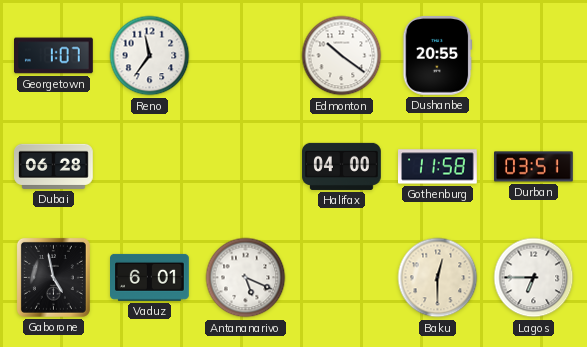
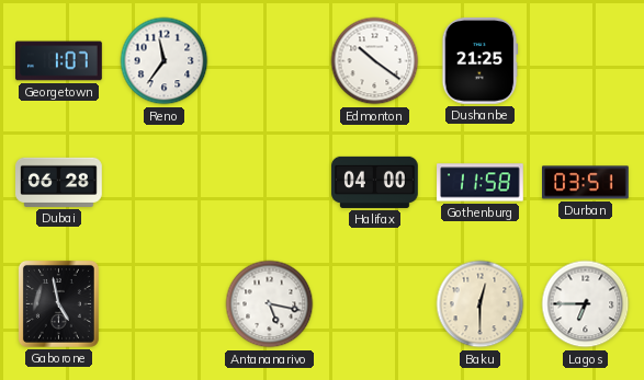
Dushanbe: 20:55 -> 21:25 (479, 61)
Vaduz: 6:01 -> none (150, 277)
Antananarivo: 5:19 -> 5:17 (270, 304)
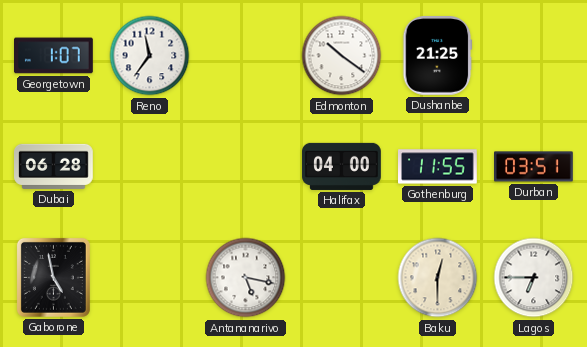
Gothenburg: 11:58 -> 11:55 (438, 167)
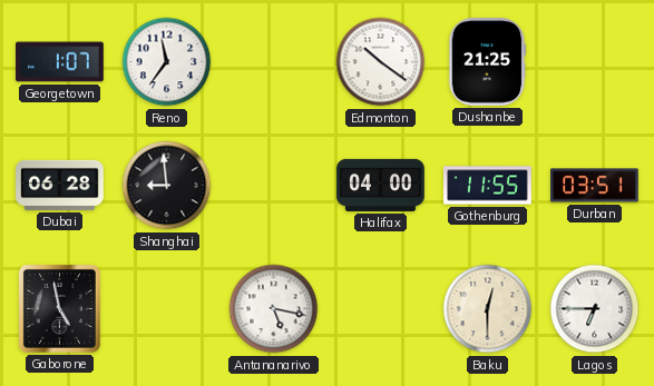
Shanghai: none -> 8:59 (167, 186)
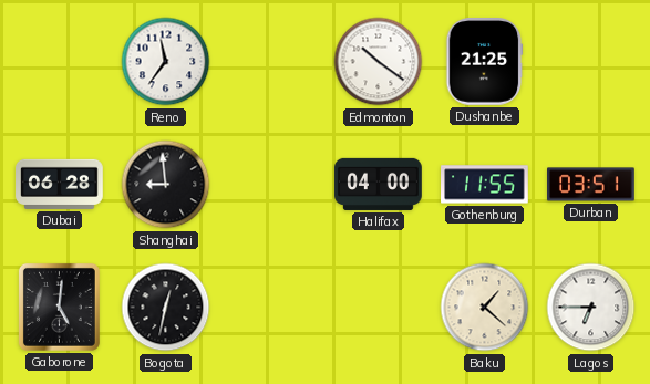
Georgetown: 1:07 -> none (60, 62)
Gaborone: 4:58 -> 5:01 (59, 307)
Bogota: none -> 12:32 (166, 308)
Antananarivo: 5:17 -> none (274, 309)
Baku: 12:30 -> 1:22 (485, 308)
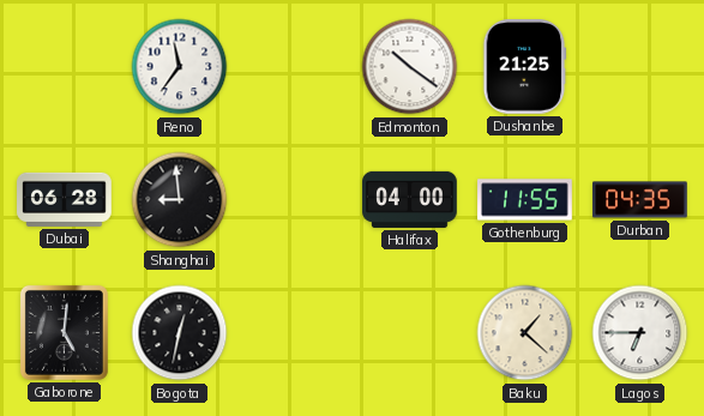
Durban: 03:51 -> 04:35 (640, 200)
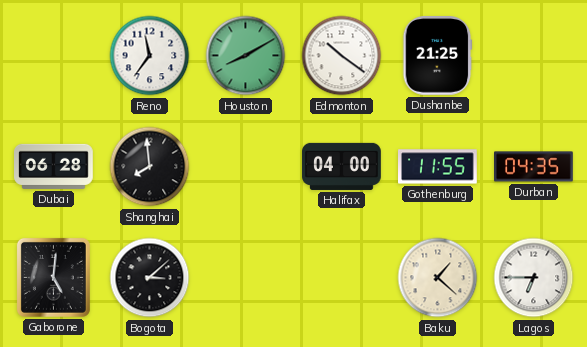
Houston: none -> 8:10 (246, 56)
Shanghai: 8:59 -> 7:59 (150, 167)
Bogota: 12:32 -> 3:08 (150, 278)
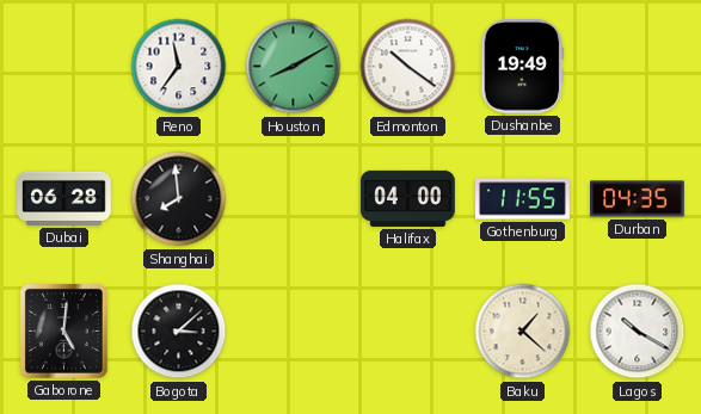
Dushanbe: 21:25 -> 19:49 (522, 67)
Lagos: 6:45 -> 10:20 (638, 332)
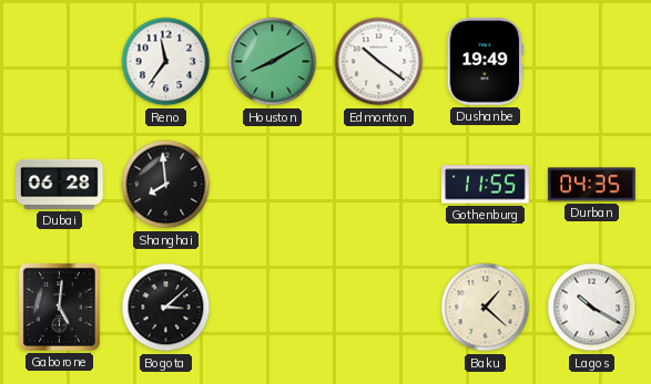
Halifax: 04:00 -> none (408, 198)
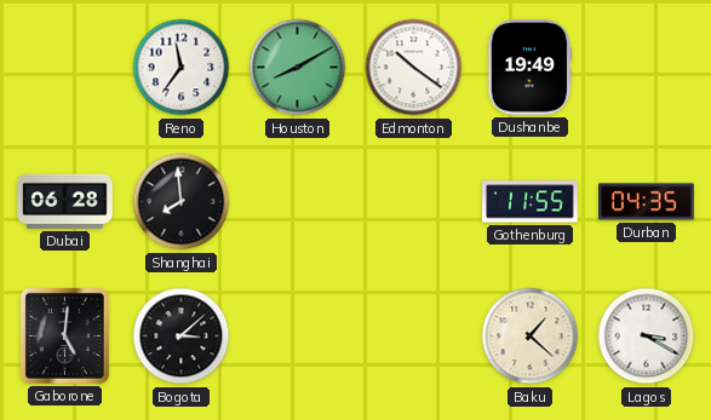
Lagos: 10:20 -> 3:20 (647, 336)
